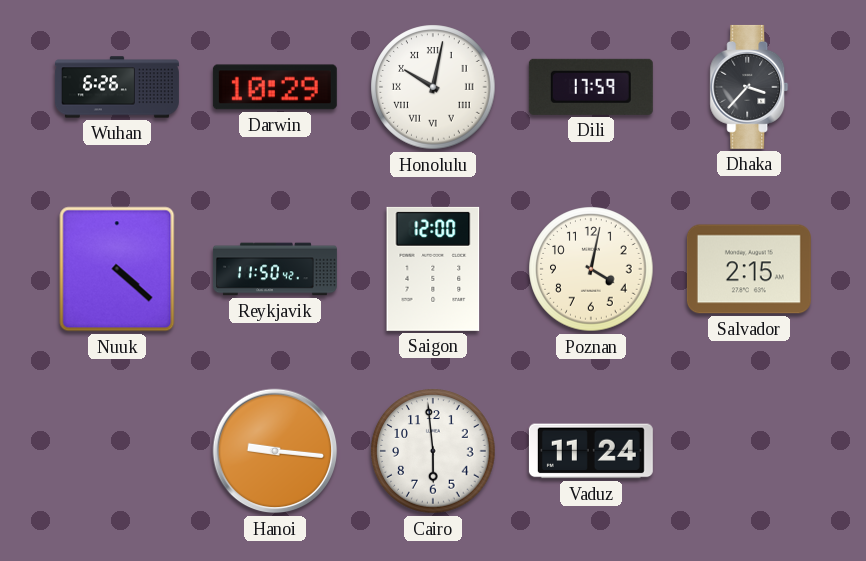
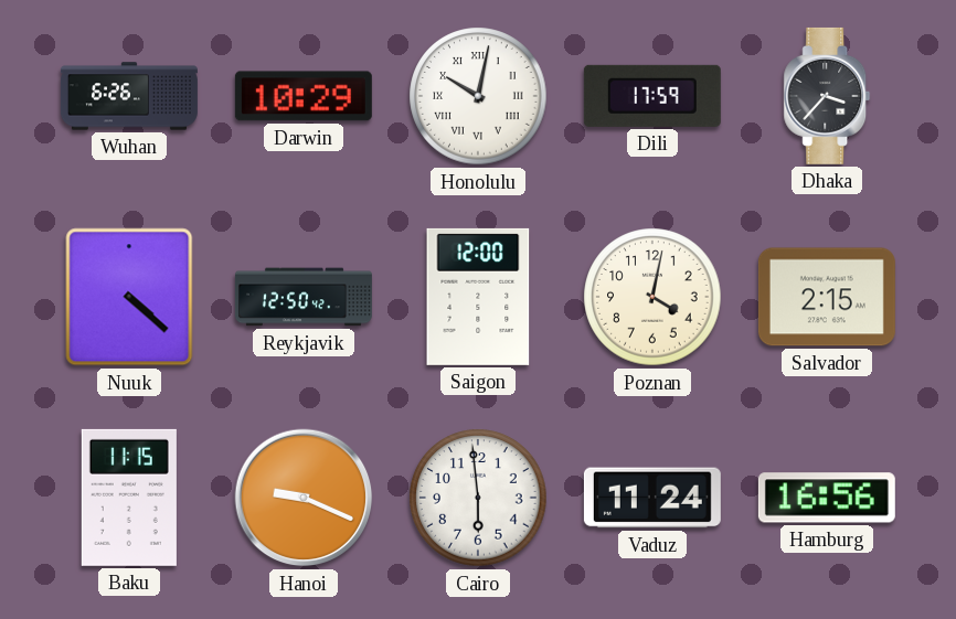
Reykjavik: 11:50 -> 12:50 (304, 297)
Baku: none -> 11:15 (129, 498)
Hanoi: 9:16 -> 9:19 (304, 498)
Hamburg: none -> 16:56 (827, 498)
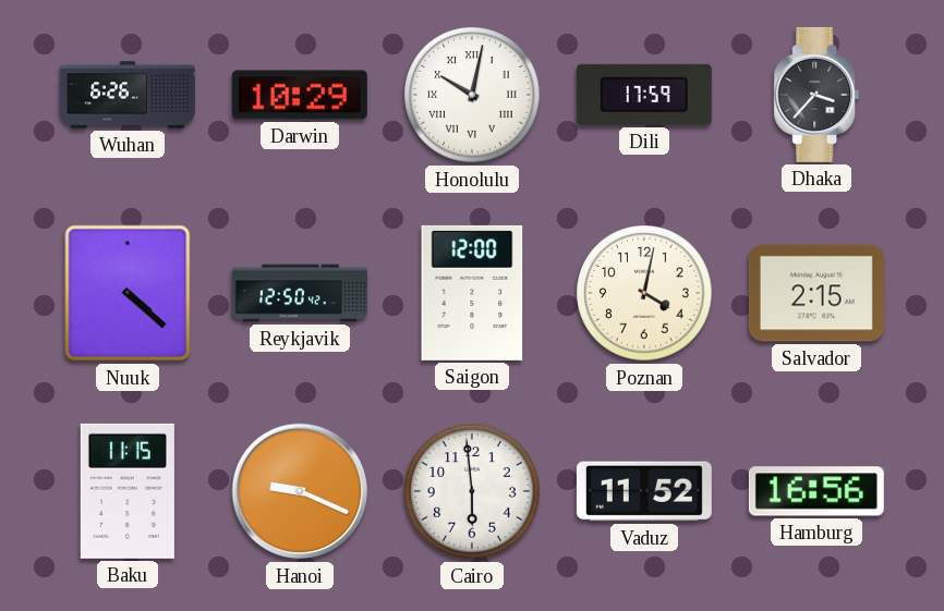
Vaduz: 11:24 -> 11:52 (644, 491)
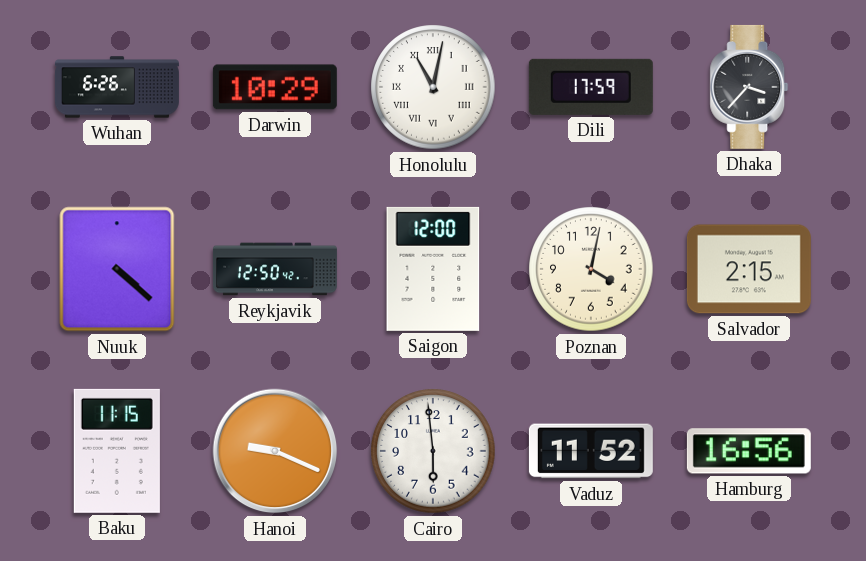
Honolulu: 10:02 -> 11:02 (433, 87)
